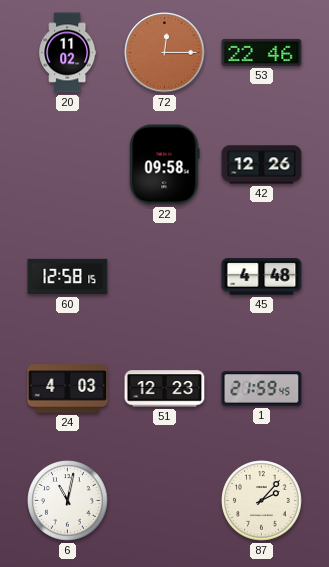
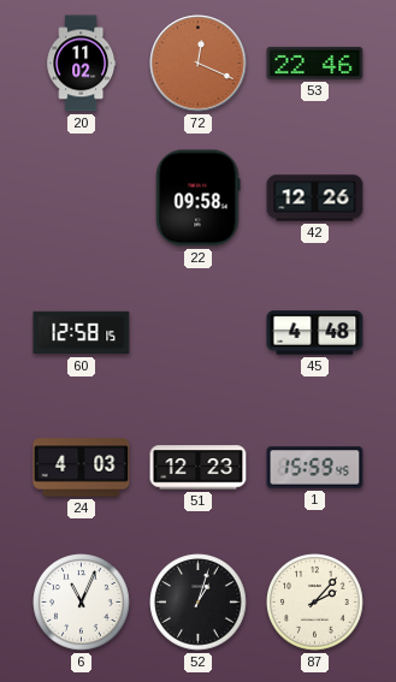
72: 12:15 -> 12:19 (199, 64)
1: 21:59 -> 15:59 (315, 468)
6: 11:02 -> 11:04 (82, 603)
52: none -> 1:03 (199, 603)
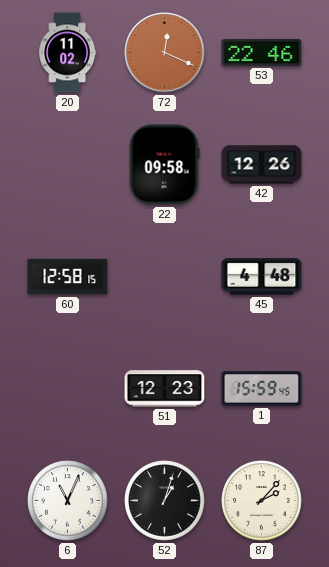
24: 4:03 -> none (82, 468)
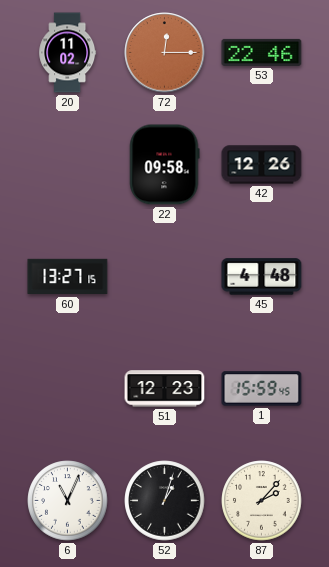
72: 12:19 -> 12:15 (165, 53)
60: 12:58 -> 13:27 (68, 277)
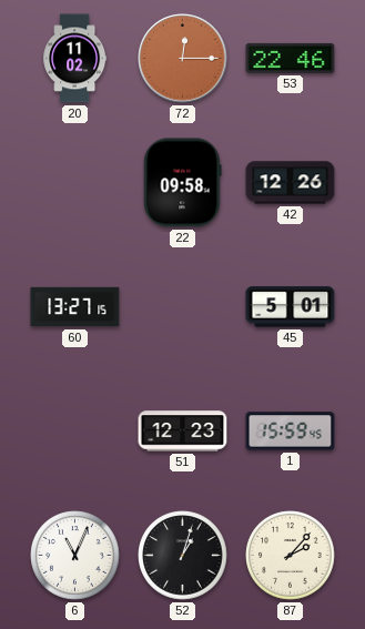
45: 4:48 -> 5:01 (291, 307)
